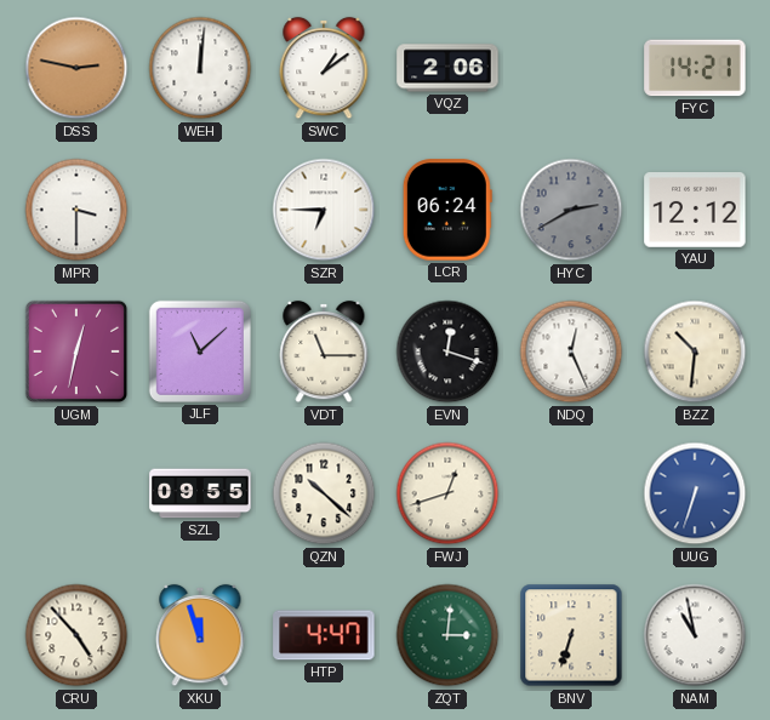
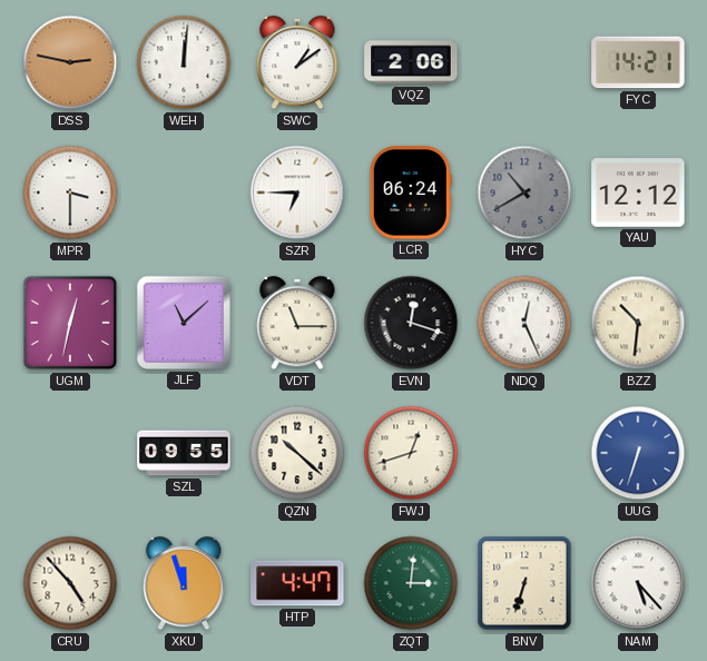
HYC: 2:40 -> 10:40 (524, 193)
NAM: 10:58 -> 5:23 (638, 583)
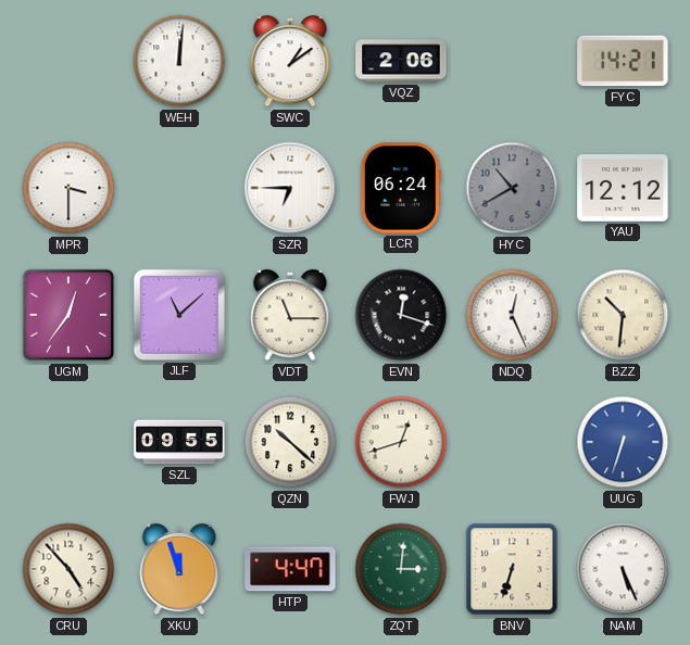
DSS: 2:47 -> none (70, 62)
UGM: 12:32 -> 12:36 (68, 315)
NAM: 5:23 -> 5:26 (623, 569)
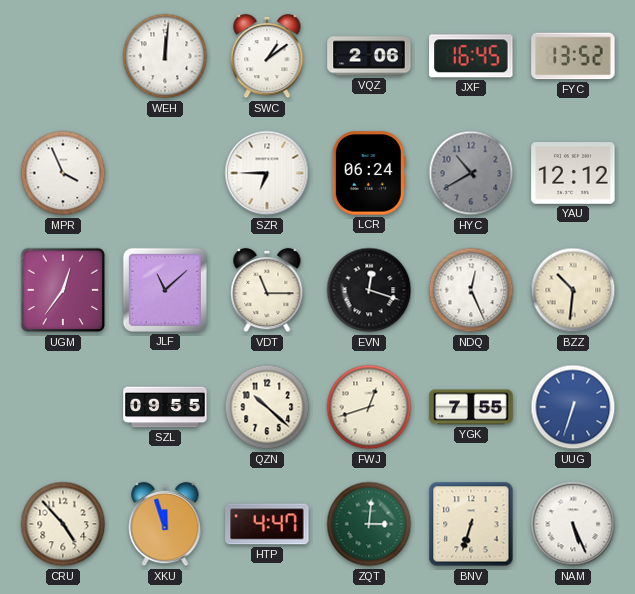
JXF: none -> 16:45 (471, 56)
FYC: 14:21 -> 13:52 (573, 56)
MPR: 3:30 -> 3:56 (63, 173)
YGK: none -> 7:55 (471, 407)
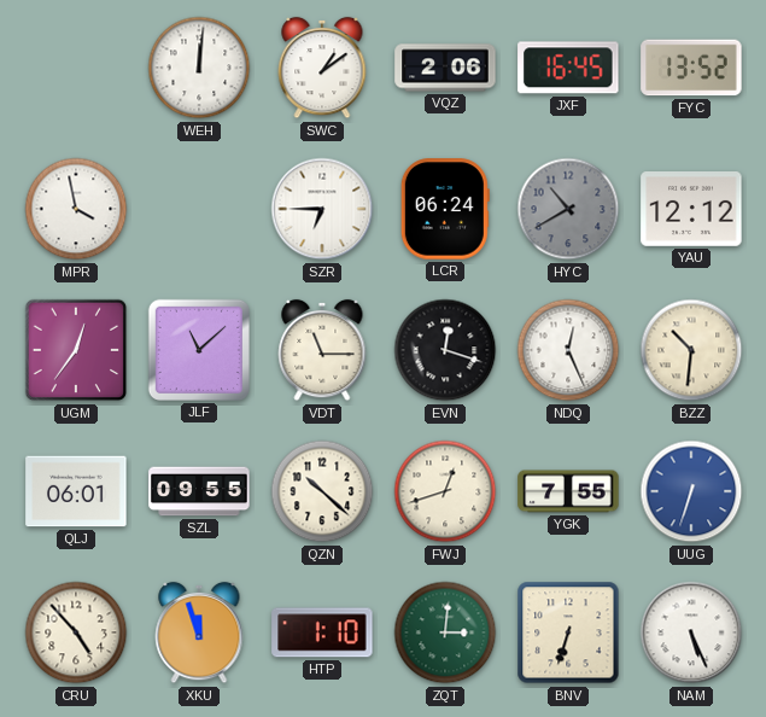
MPR: 3:56 -> 3:58 (76, 209)
QLJ: none -> 06:01 (76, 491)
HTP: 4:47 -> 1:10 (322, 633)
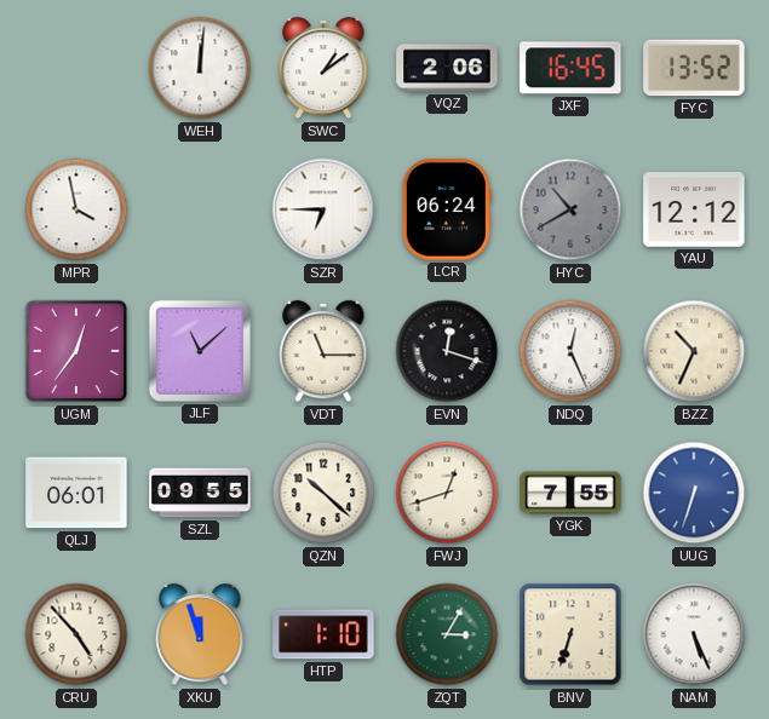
BZZ: 10:31 -> 10:34 (694, 351)
ZQT: 3:01 -> 3:05 (447, 634)
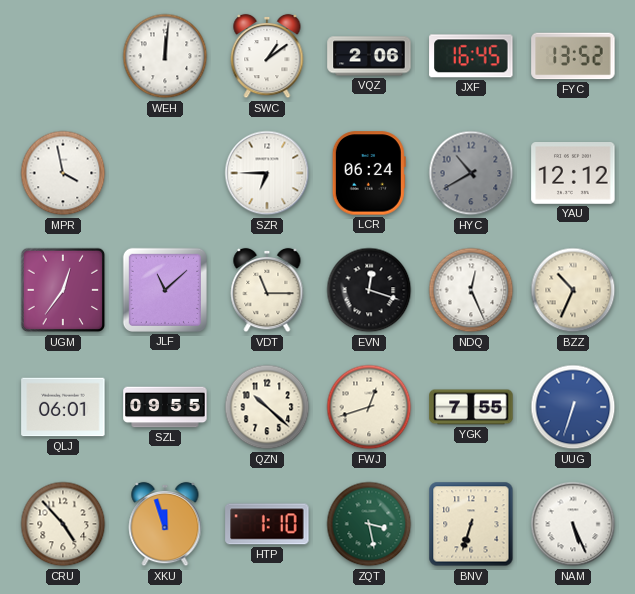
ZQT: 3:05 -> 3:28 (369, 524)
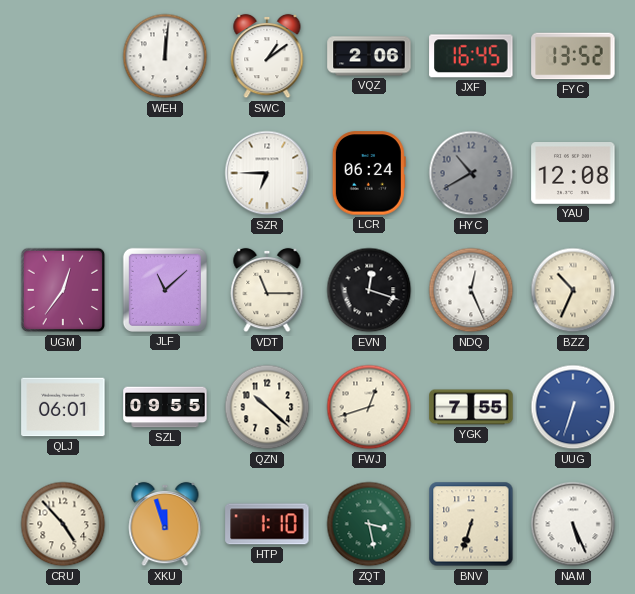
MPR: 3:58 -> none (63, 173)
YAU: 12:12 -> 12:08 (573, 174)
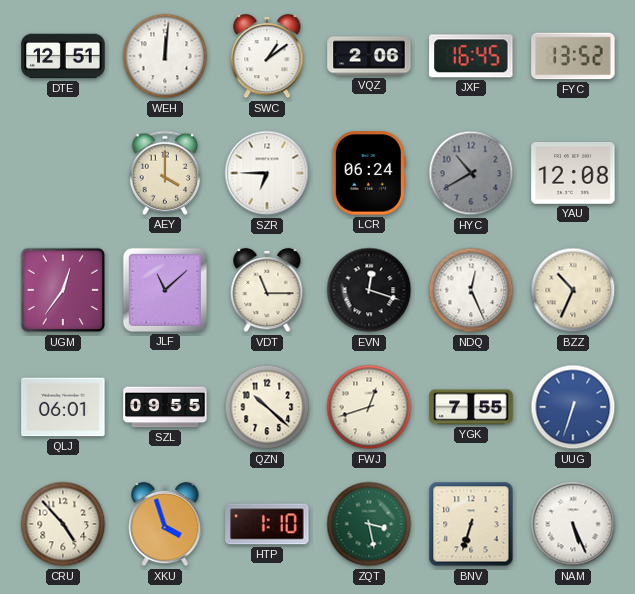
DTE: none -> 12:51 (63, 56)
AEY: none -> 4:00 (165, 173)
XKU: 11:57 -> 3:57 (165, 524)
